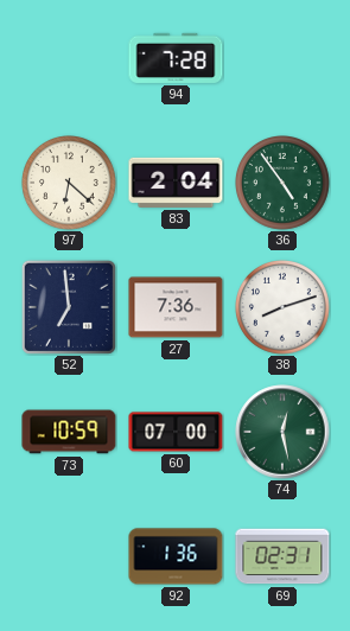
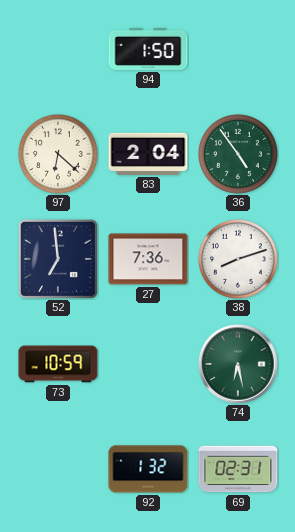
94: 7:28 -> 1:50 (148, 49)
60: 07:00 -> none (176, 432)
74: 12:28 -> 6:28 (238, 364)
92: 1:36 -> 1:32 (148, 469)
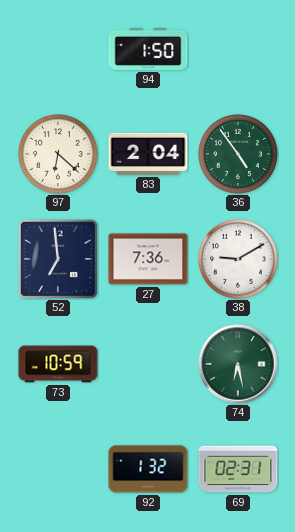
38: 8:12 -> 9:10 (239, 260)
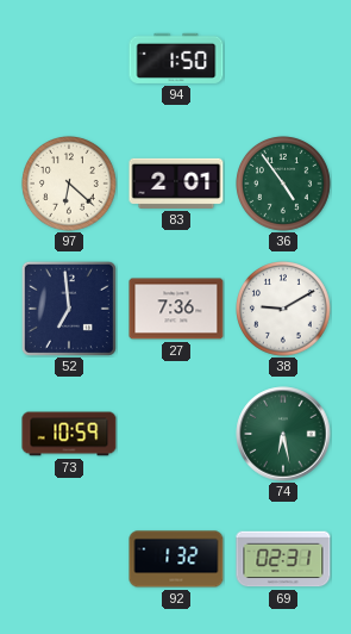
83: 2:04 -> 2:01 (176, 184)
